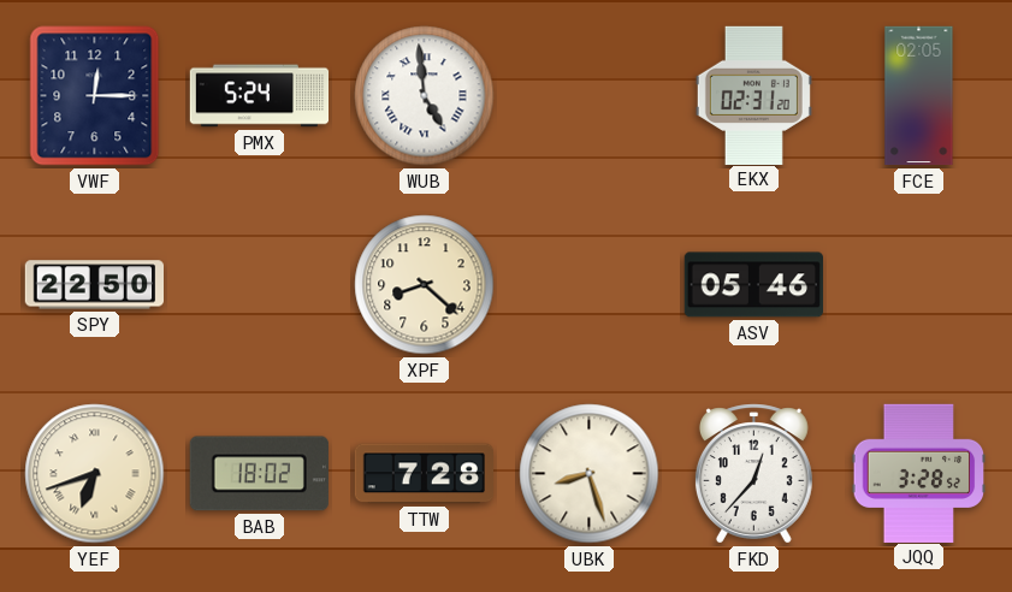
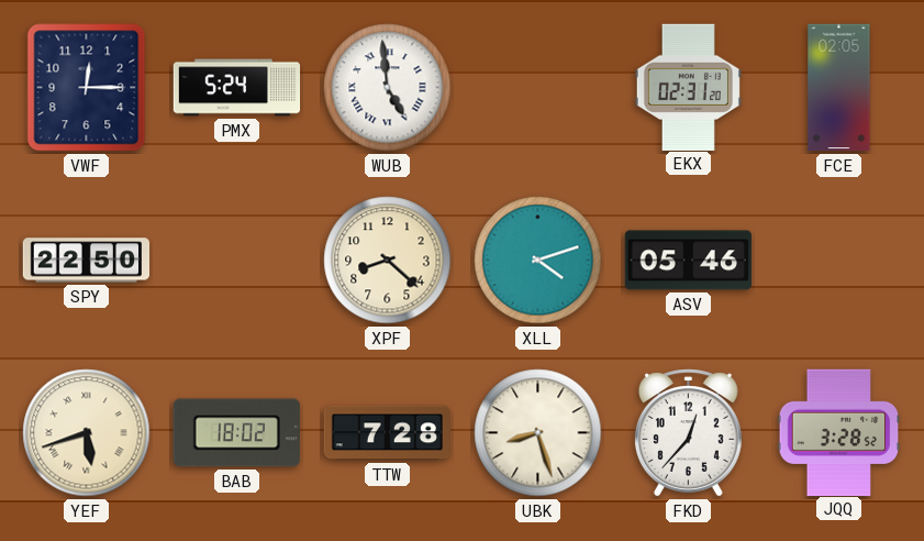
XLL: none -> 4:12 (538, 261)
YEF: 6:42 -> 5:42 (87, 433)
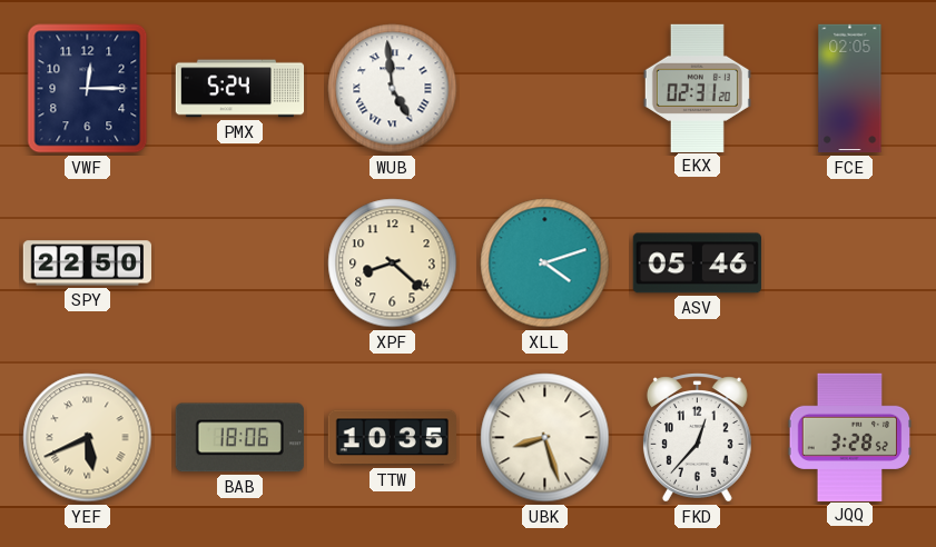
YEF: 5:42 -> 5:41 (88, 438)
BAB: 18:02 -> 18:06 (239, 438)
TTW: 7:28 -> 10:35 (392, 438)
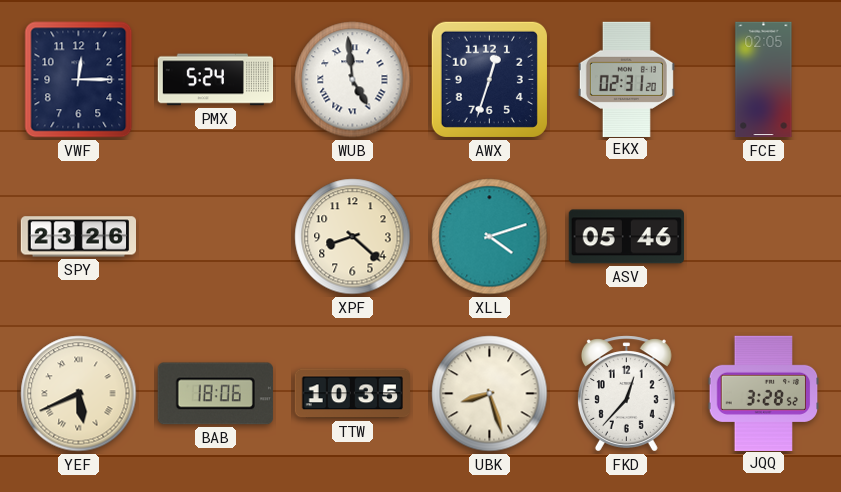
AWX: none -> 12:33 (489, 79)
SPY: 22:50 -> 23:26 (78, 237)
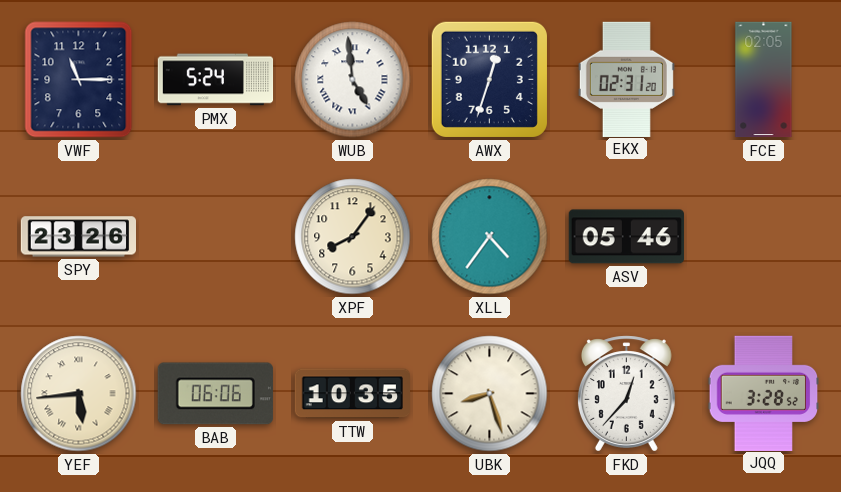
VWF: 12:15 -> 11:15 (79, 80)
XPF: 8:22 -> 8:06 (353, 237)
XLL: 4:12 -> 4:36 (490, 237)
YEF: 5:41 -> 5:44 (79, 394)
BAB: 18:06 -> 06:06 (215, 394)
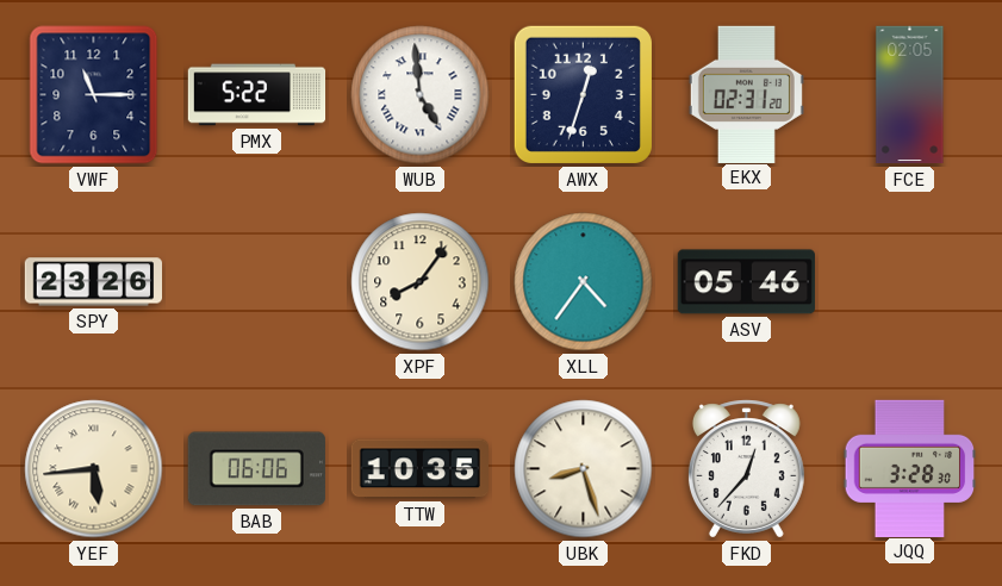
PMX: 5:24 -> 5:22 (257, 95)
JQQ: 3:28:52 -> 3:28:30 (910, 468)
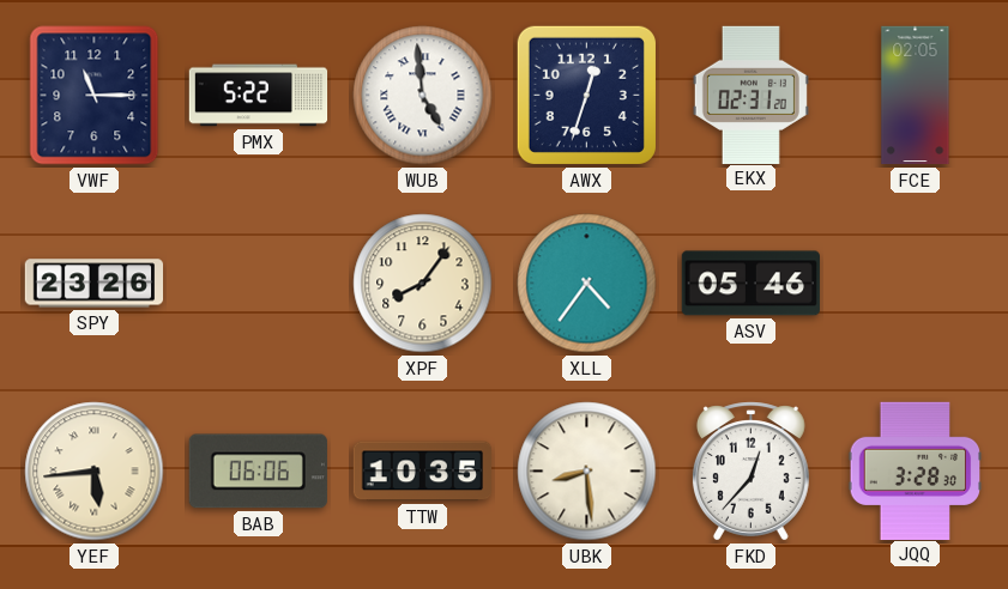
UBK: 8:27 -> 8:29 (587, 472)
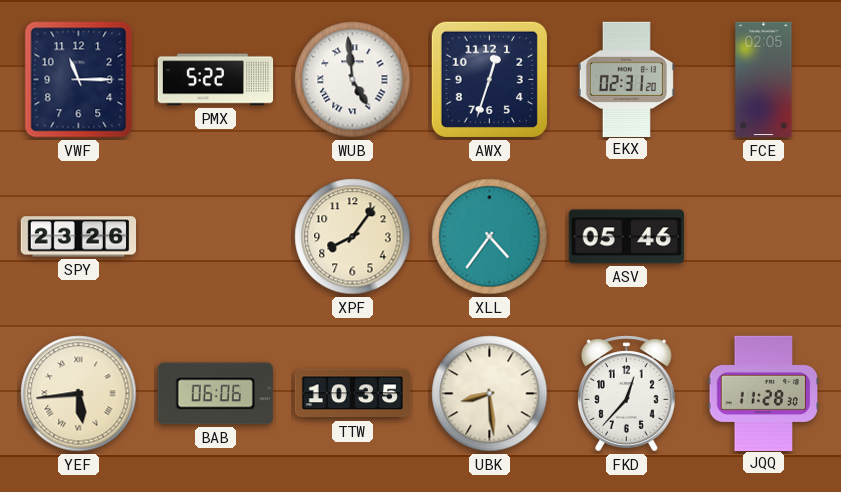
JQQ: 3:28 -> 11:28 (764, 393)
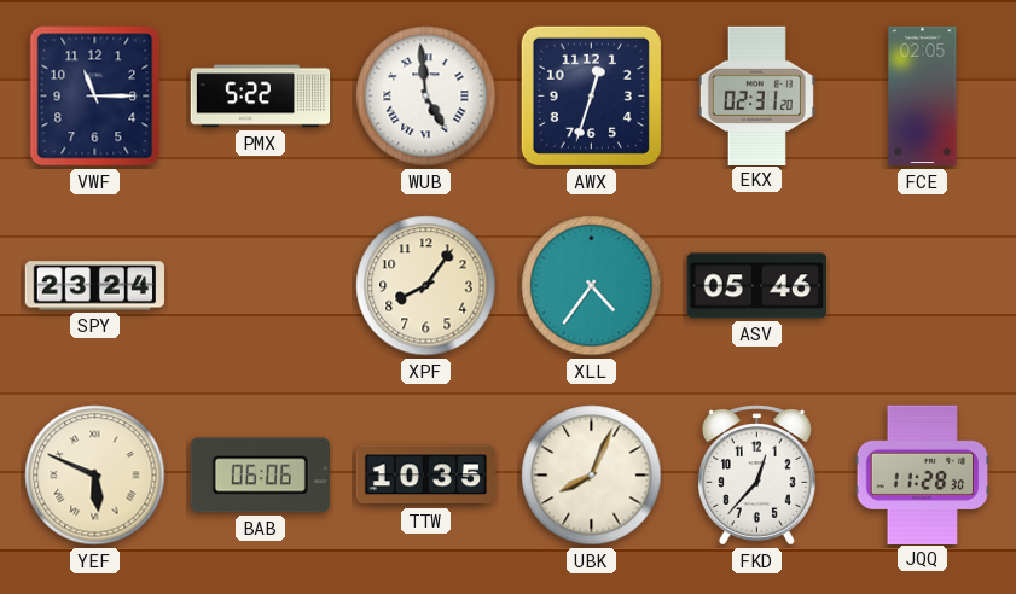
SPY: 23:26 -> 23:24 (94, 286)
YEF: 5:44 -> 5:49 (95, 476)
UBK: 8:29 -> 8:04 (592, 476)
